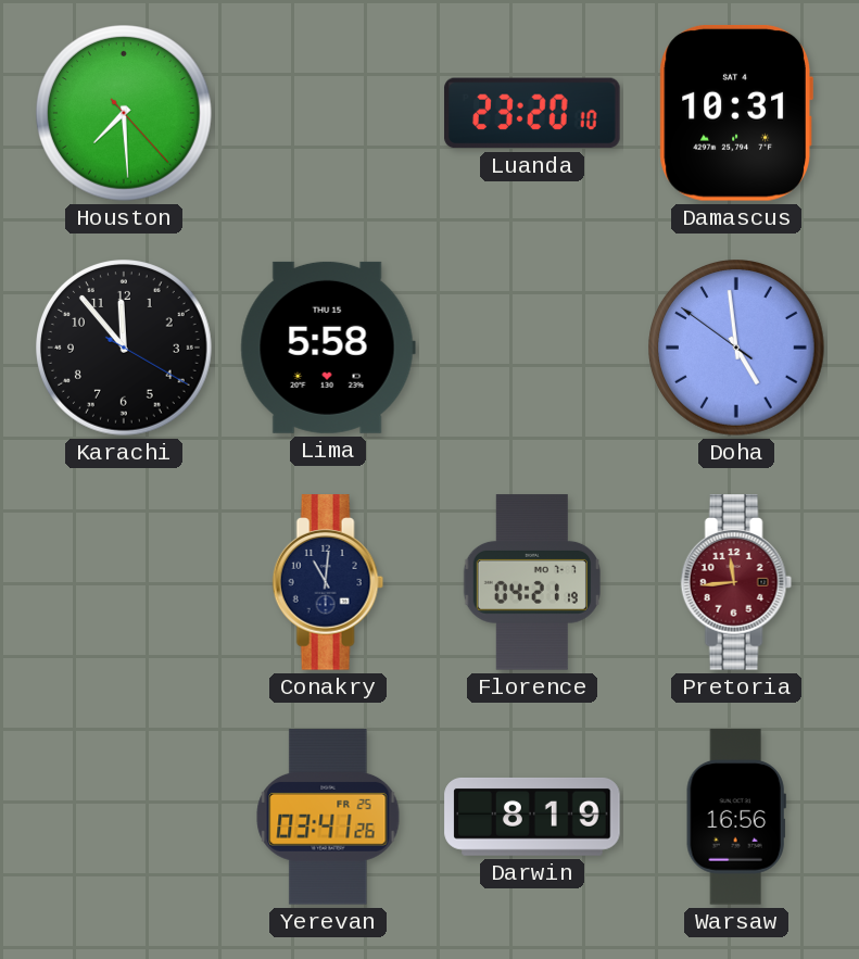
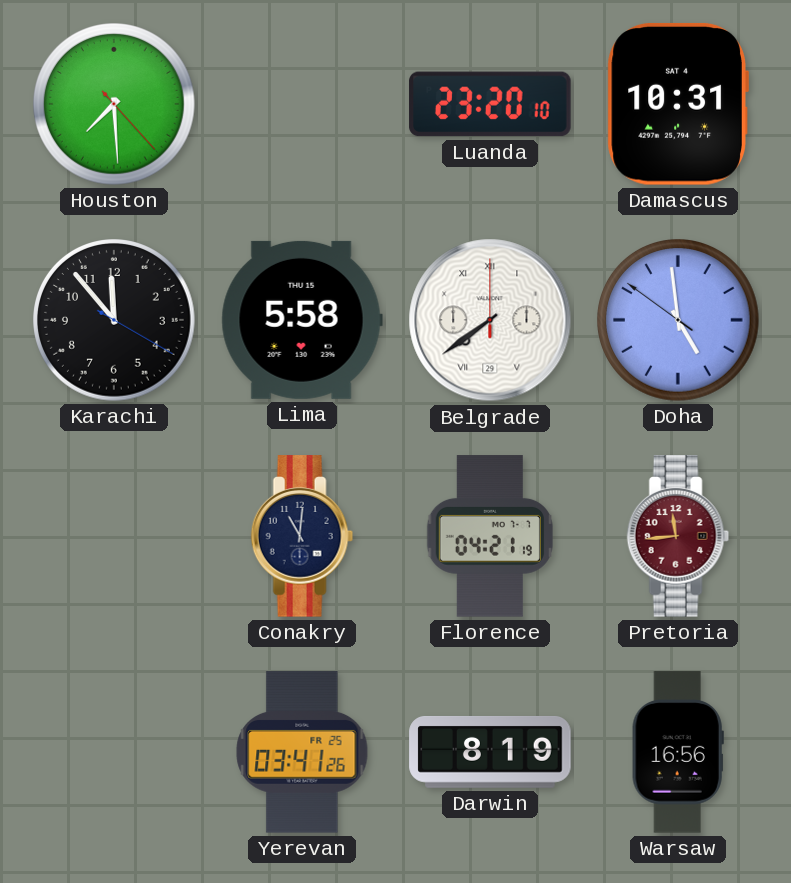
Belgrade: none -> 7:39 (490, 320)
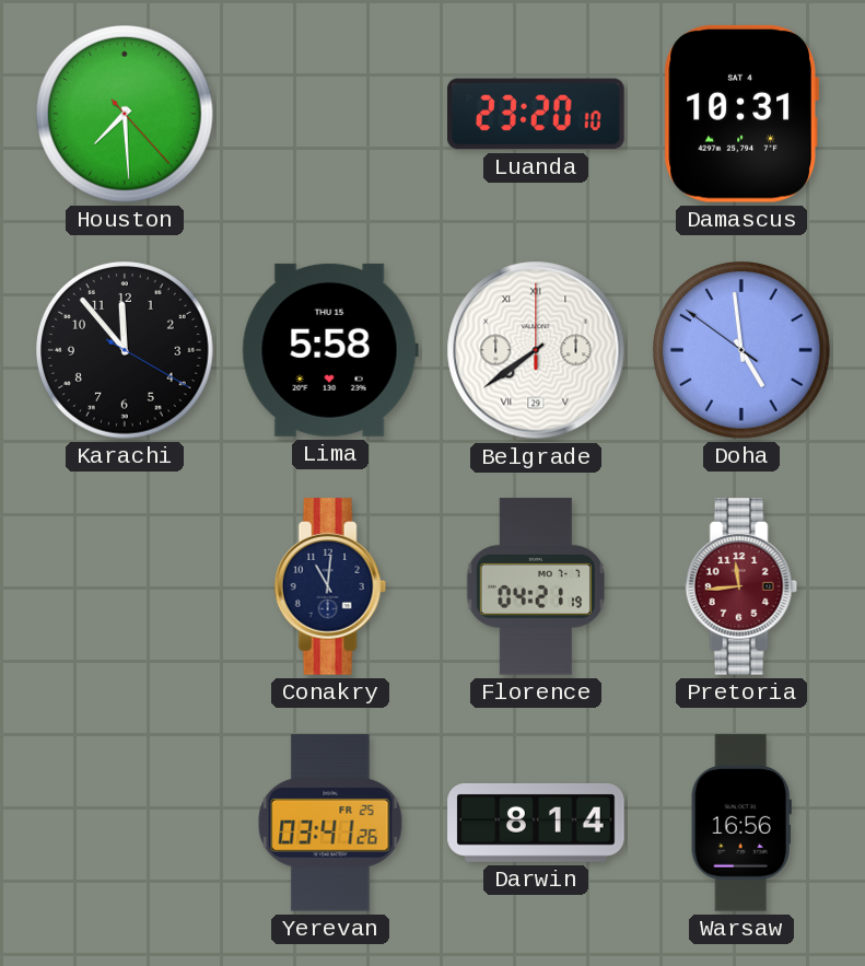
Darwin: 8:19 -> 8:14 (536, 823)
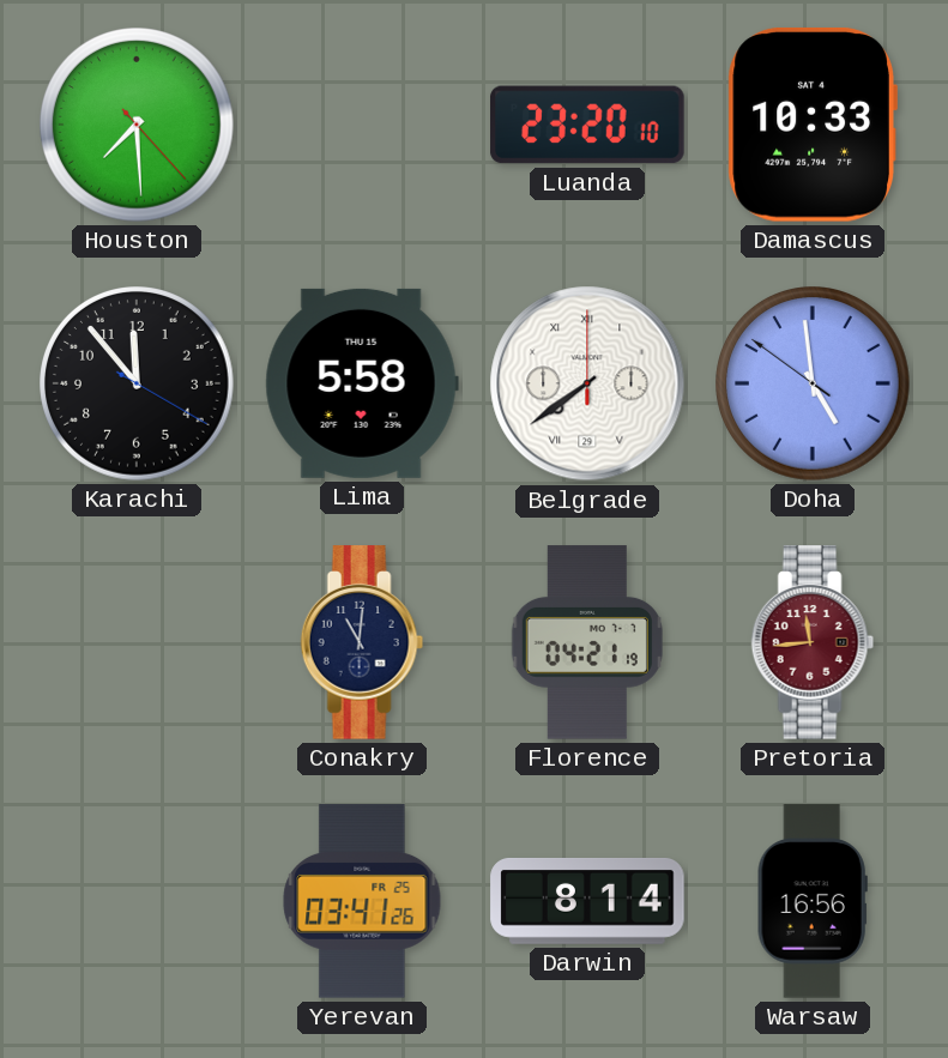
Damascus: 10:31 -> 10:33 (813, 125)
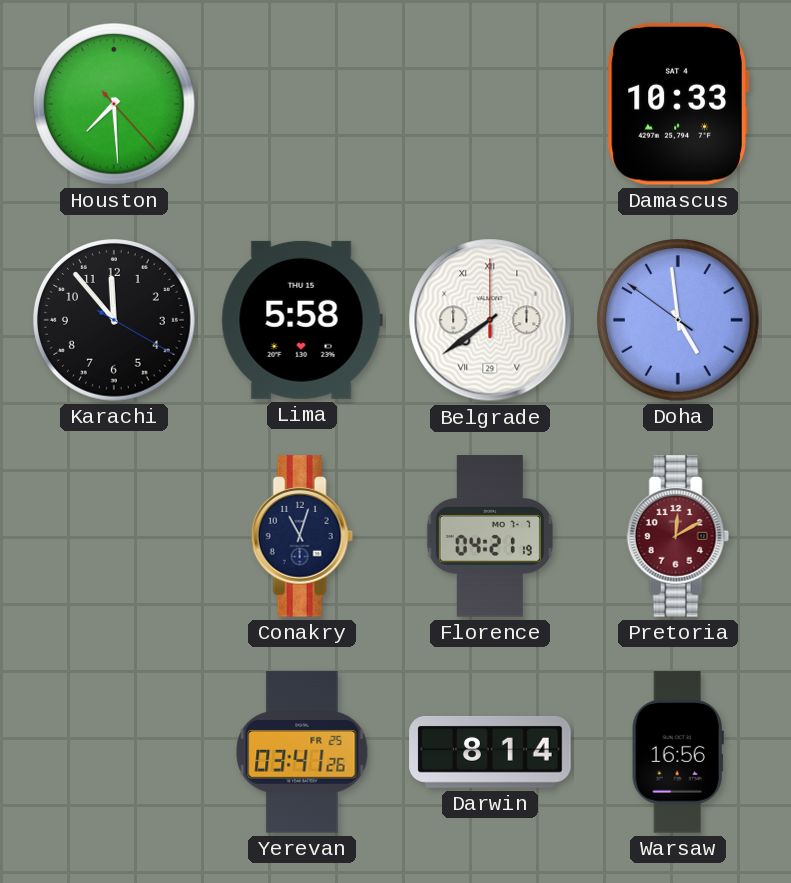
Luanda: 23:20 -> none (587, 125)
Conakry: 11:01 -> 11:03 (302, 536)
Pretoria: 11:44 -> 12:10 (678, 536)
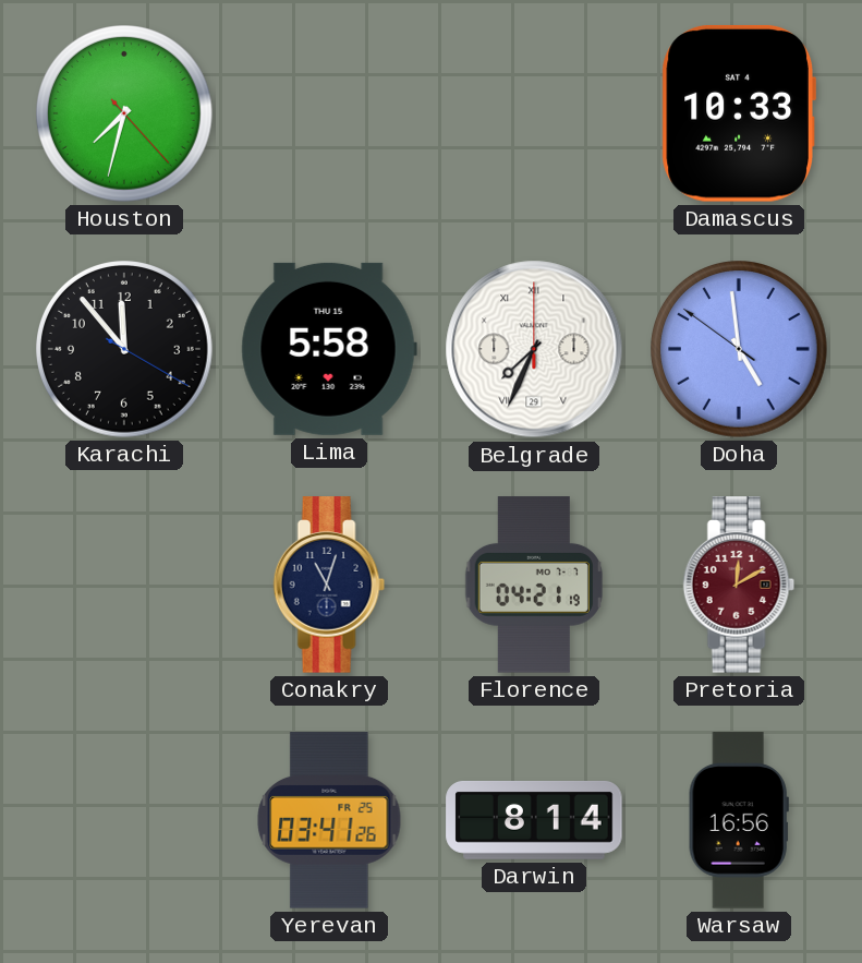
Houston: 7:29 -> 7:32 (125, 115)
Belgrade: 7:39 -> 7:34 (534, 349)
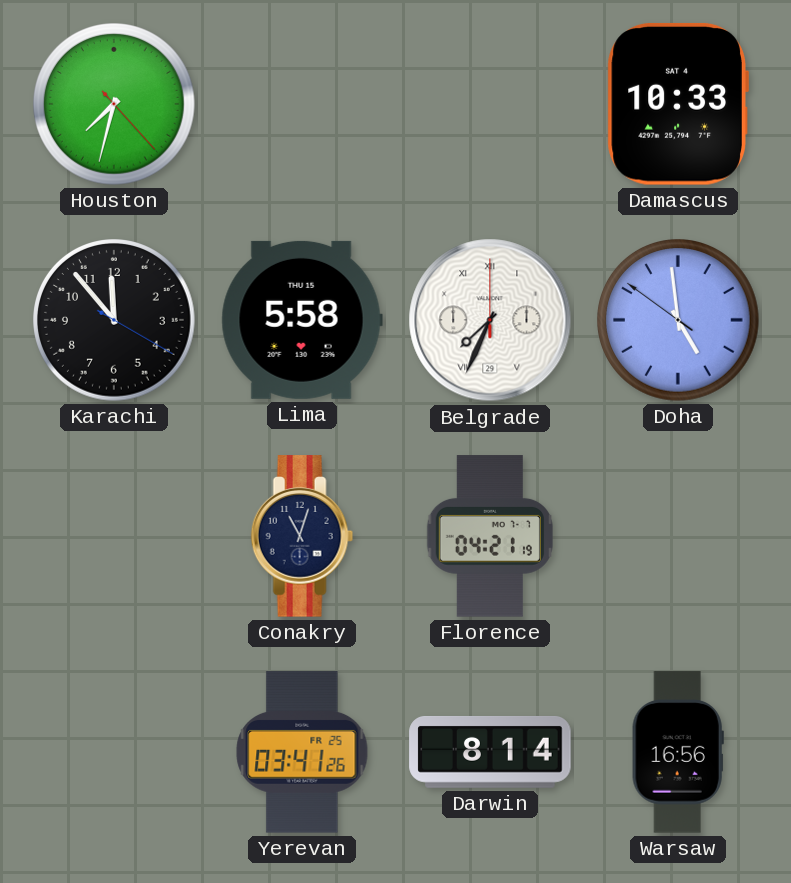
Pretoria: 12:10 -> none (739, 585)
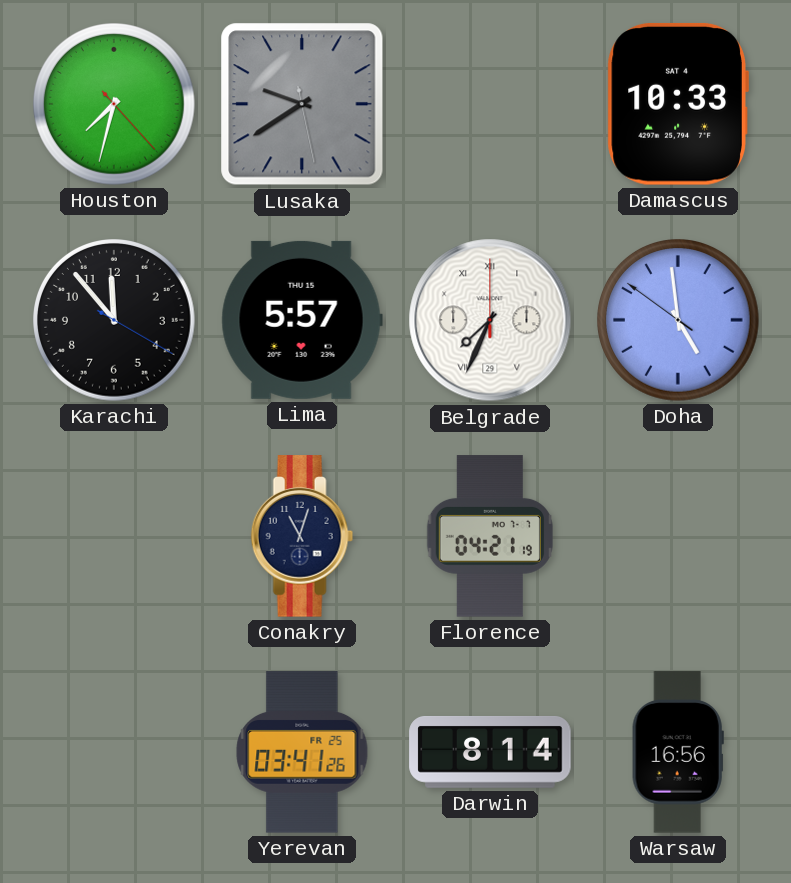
Lusaka: none -> 9:39 (302, 104)
Lima: 5:58 -> 5:57 (302, 320)
